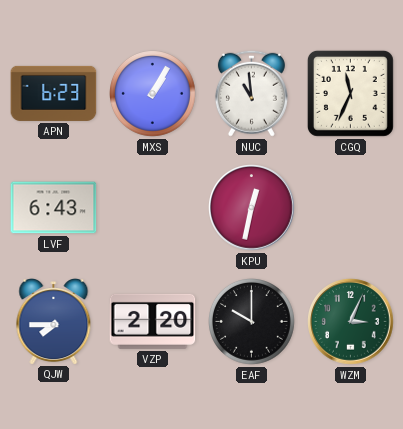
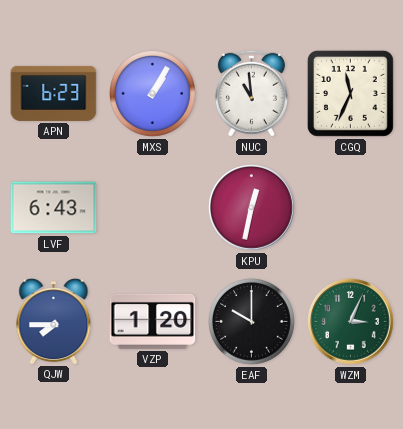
VZP: 2:20 -> 1:20 (153, 321)
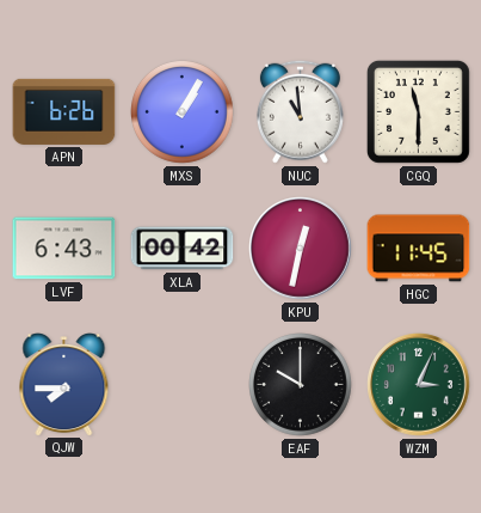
APN: 6:23 -> 6:26 (64, 111)
CGQ: 11:34 -> 11:30 (418, 111)
XLA: none -> 00:42 (183, 249)
HGC: none -> 11:45 (419, 249)
VZP: 1:20 -> none (153, 321)
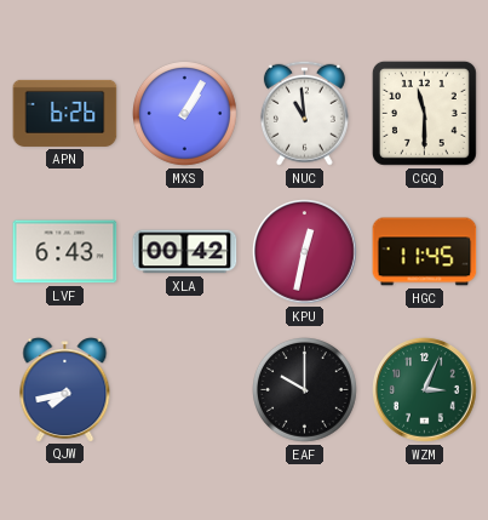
QJW: 7:45 -> 7:43 (65, 390)
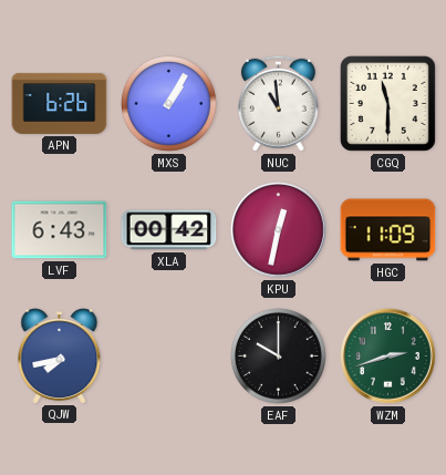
HGC: 11:45 -> 11:09 (388, 230)
WZM: 3:04 -> 2:42 (388, 357)
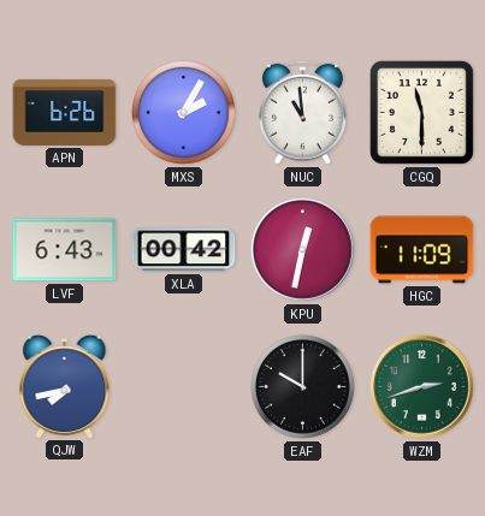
MXS: 1:05 -> 2:05 (184, 113)
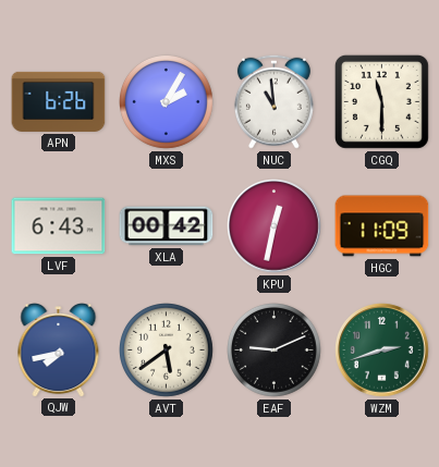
AVT: none -> 5:39 (167, 351)
EAF: 10:00 -> 9:11 (275, 351)
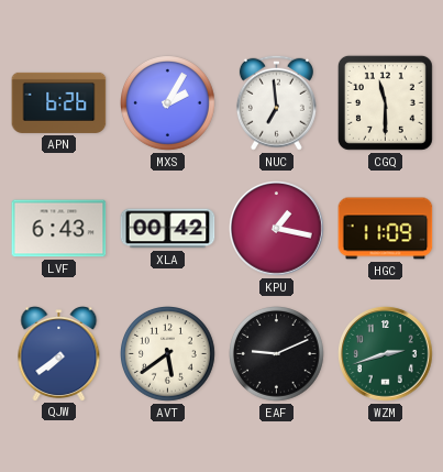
NUC: 10:59 -> 6:59 (276, 102)
KPU: 12:32 -> 1:17 (277, 229)
QJW: 7:43 -> 7:39 (59, 354)
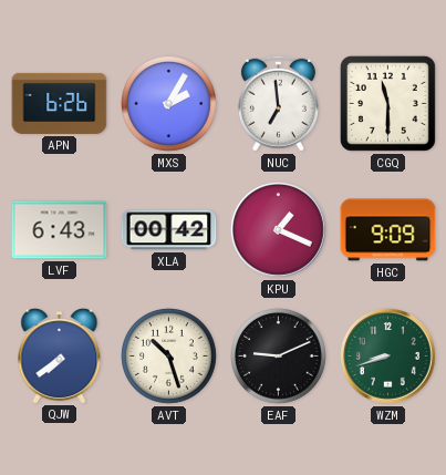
KPU: 1:17 -> 1:19 (279, 230)
HGC: 11:09 -> 9:09 (388, 230)
AVT: 5:39 -> 10:27 (169, 357)
WZM: 2:42 -> 8:42 (388, 357)
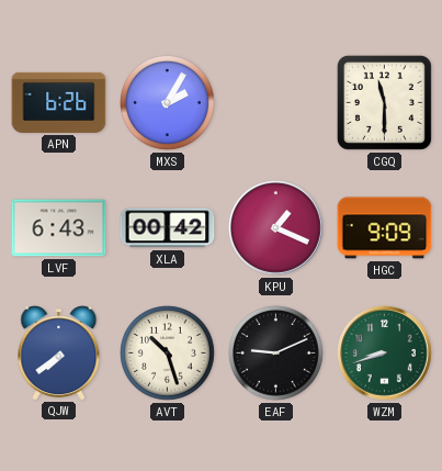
NUC: 6:59 -> none (278, 103)
